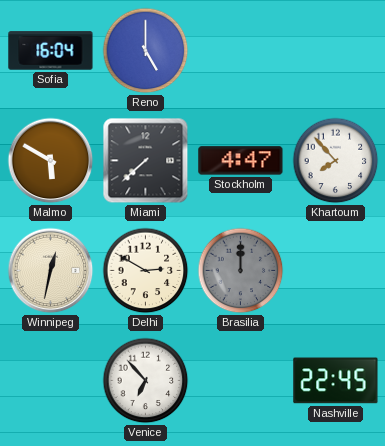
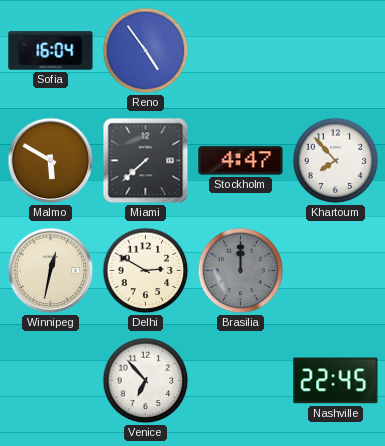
Reno: 5:00 -> 4:54 (146, 51)
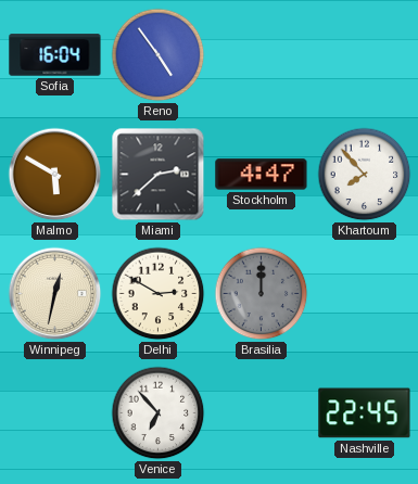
Miami: 7:38 -> 2:38 (159, 175)
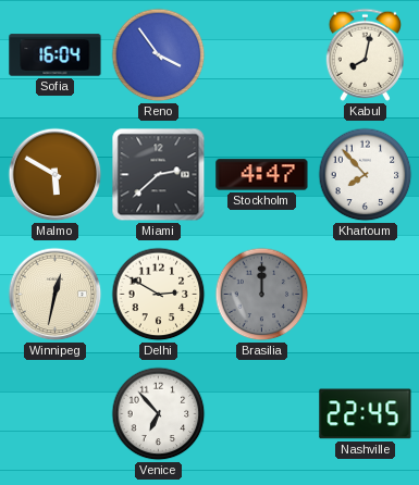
Reno: 4:54 -> 3:54 (159, 55)
Kabul: none -> 8:02 (365, 54)
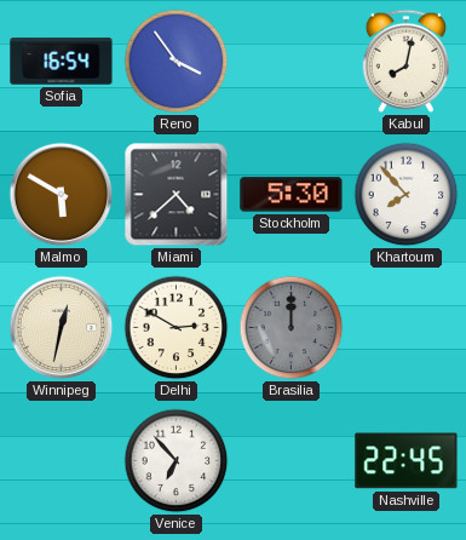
Sofia: 16:04 -> 16:54 (62, 62)
Miami: 2:38 -> 4:38 (177, 195)
Stockholm: 4:47 -> 5:30 (292, 195)
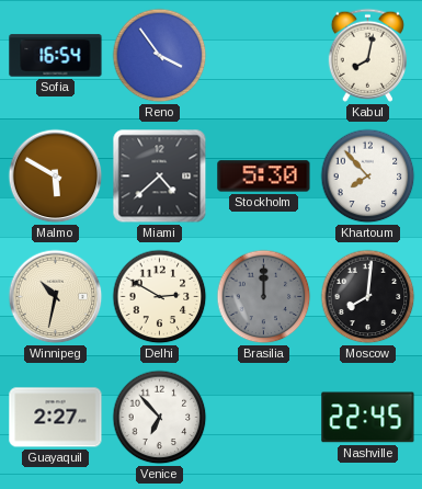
Winnipeg: 12:32 -> 10:32 (56, 297)
Moscow: none -> 8:01 (368, 297)
Guayaquil: none -> 2:27 (56, 418)
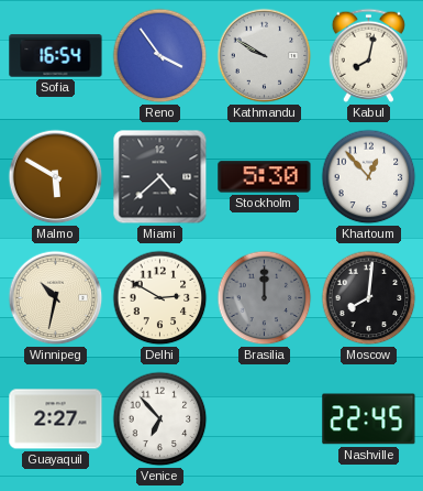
Kathmandu: none -> 9:50 (265, 56)
Khartoum: 7:53 -> 12:53 (369, 177)
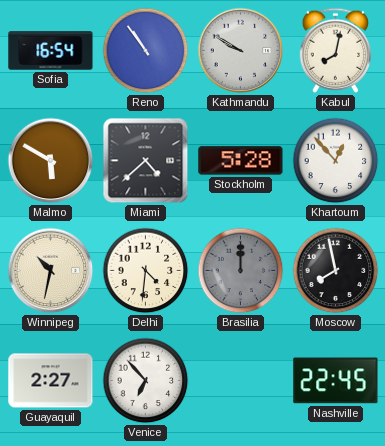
Reno: 3:54 -> 10:54 (146, 51)
Stockholm: 5:30 -> 5:28 (241, 161)
Delhi: 2:50 -> 4:31 (146, 271)
Moscow: 8:01 -> 7:58 (336, 271)
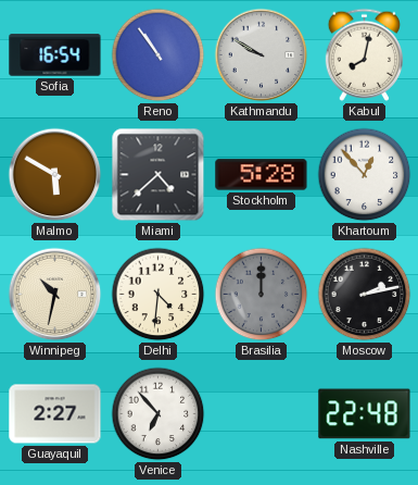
Moscow: 7:58 -> 2:13 (365, 295)
Nashville: 22:45 -> 22:48 (365, 414)
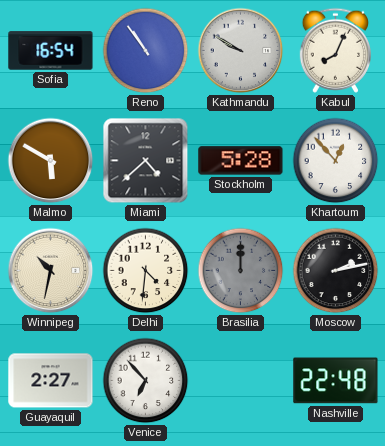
Kabul: 8:02 -> 8:04 (335, 50)
